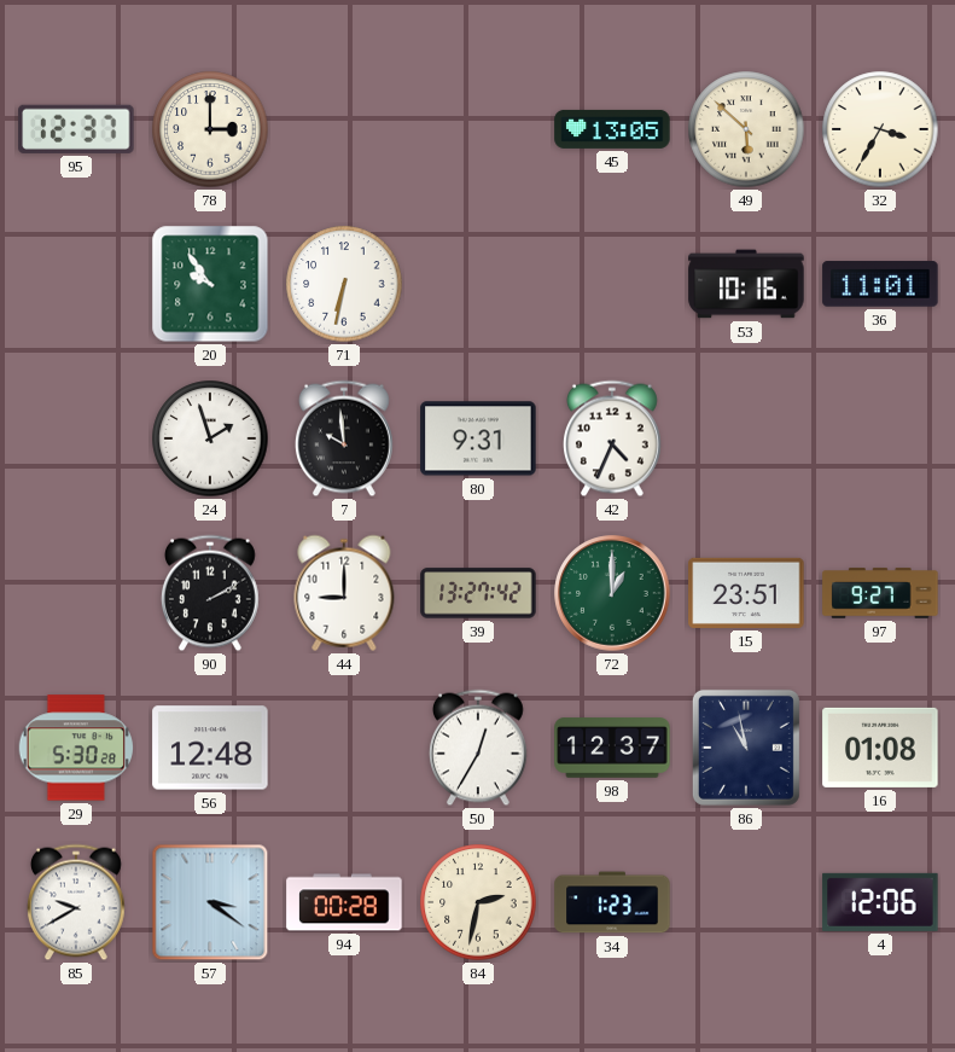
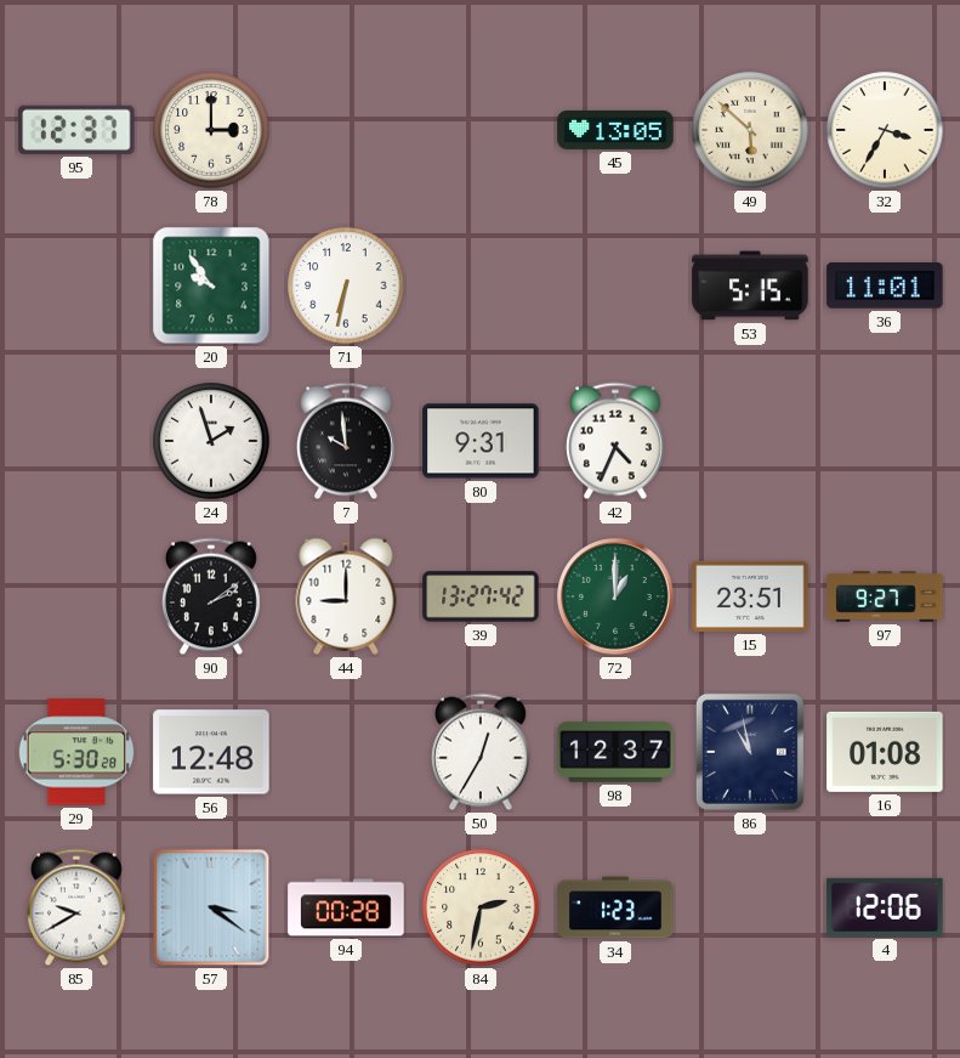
53: 10:16 -> 5:15 (750, 285)
90: 2:10 -> 2:09 (211, 596)
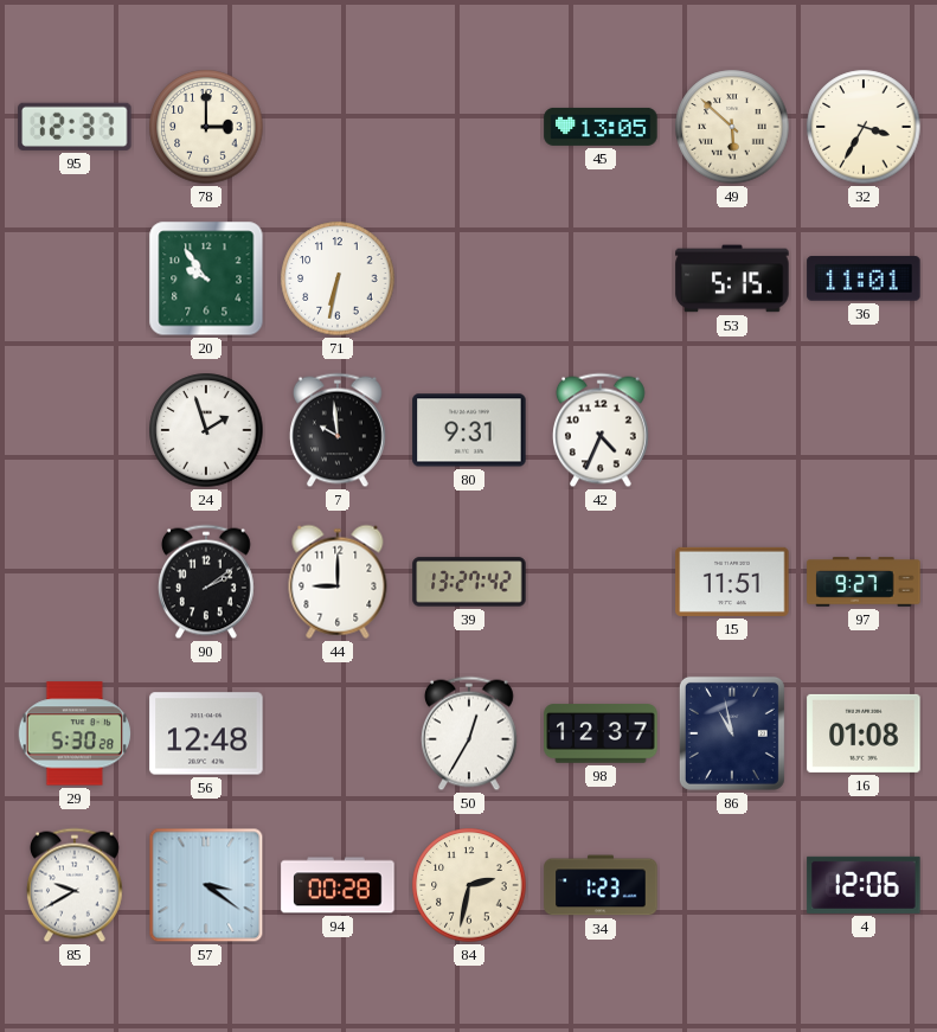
72: 1:00 -> none (615, 596)
15: 23:51 -> 11:51 (732, 582)
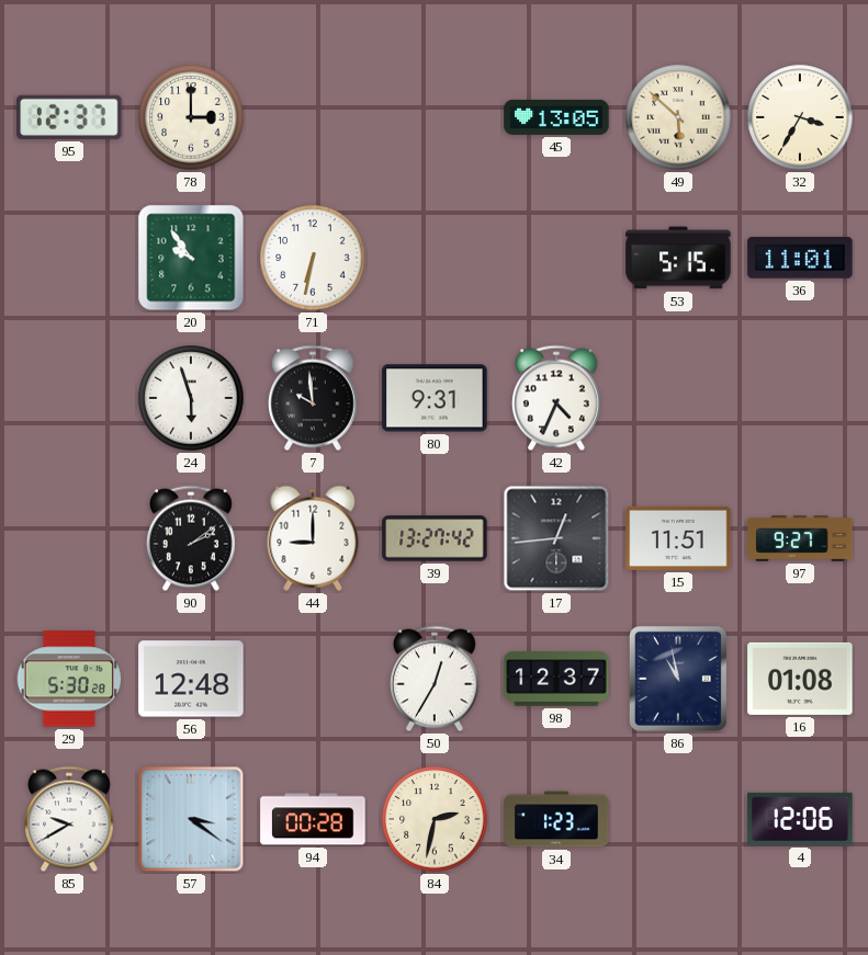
24: 1:57 -> 5:57 (191, 398)
17: none -> 12:44 (556, 538)
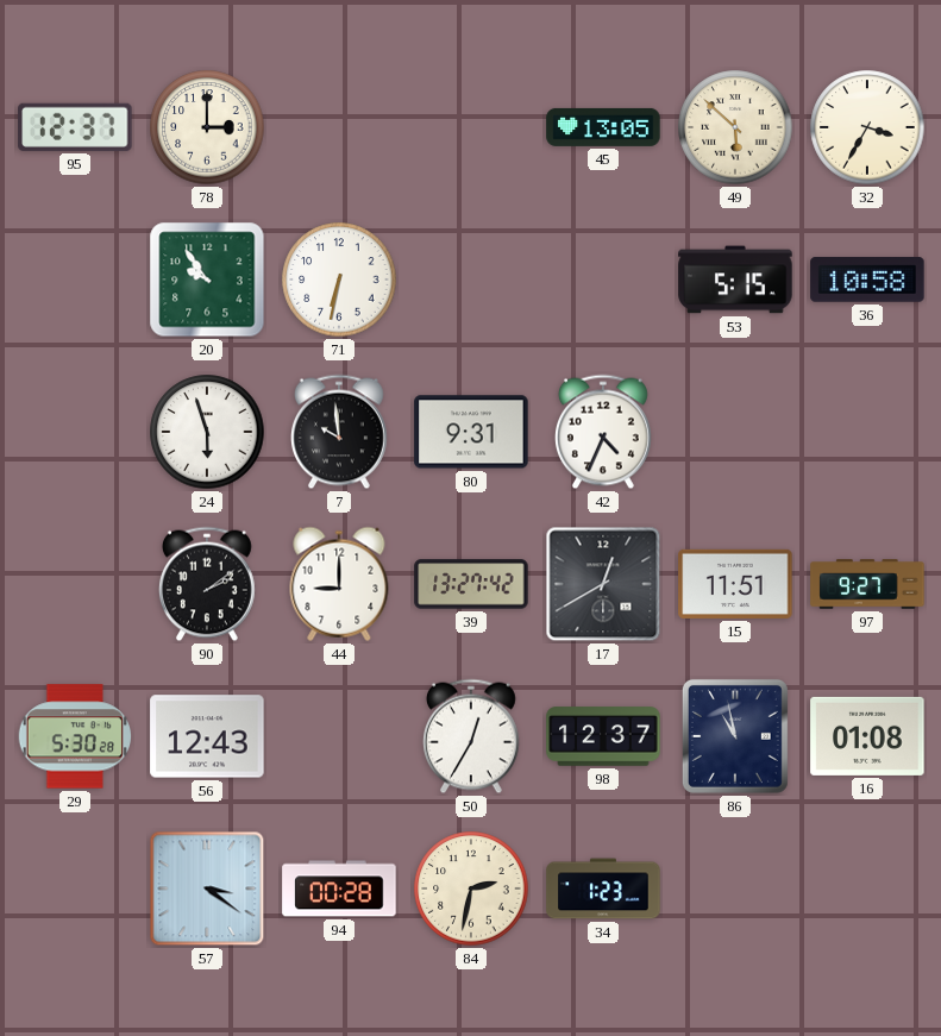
36: 11:01 -> 10:58 (867, 280)
17: 12:44 -> 12:40 (603, 584)
56: 12:48 -> 12:43 (207, 736)
85: 9:40 -> none (69, 819)
4: 12:06 -> none (800, 819)
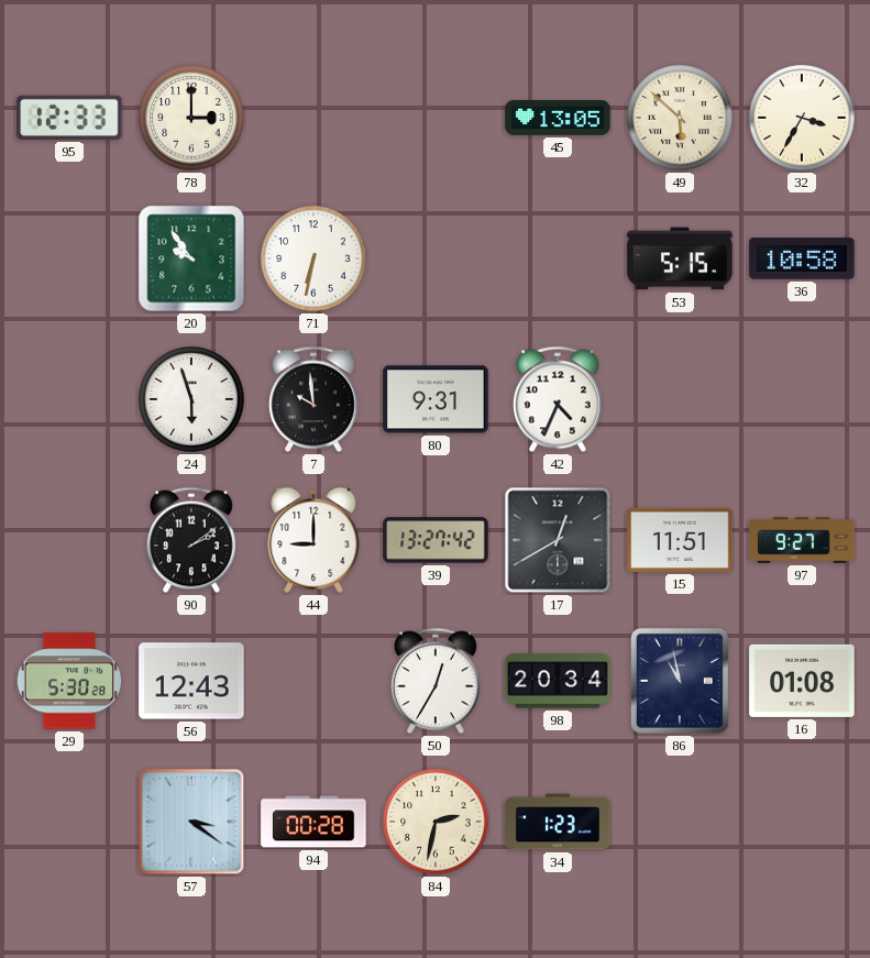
95: 12:37 -> 12:33 (69, 118)
98: 12:37 -> 20:34 (558, 681)
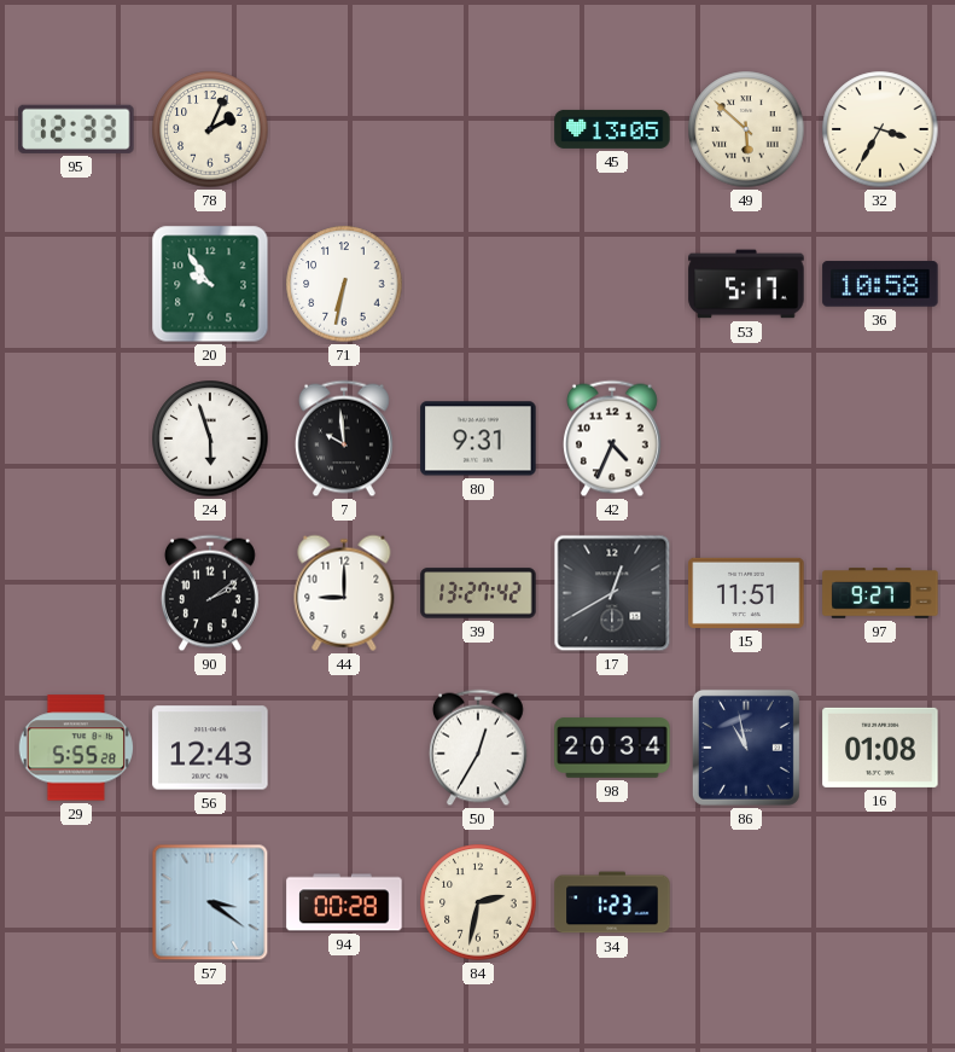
78: 3:00 -> 2:04 (210, 129)
53: 5:15 -> 5:17 (746, 284)
29: 5:30 -> 5:55 (75, 748)
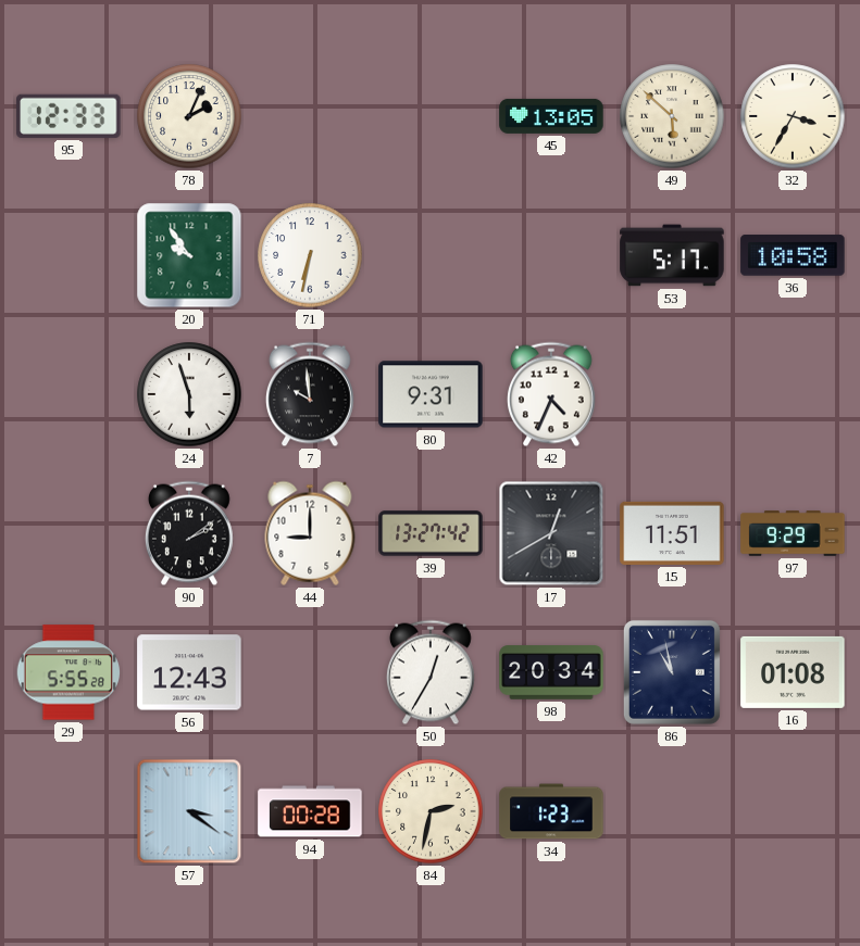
97: 9:27 -> 9:29 (793, 533)
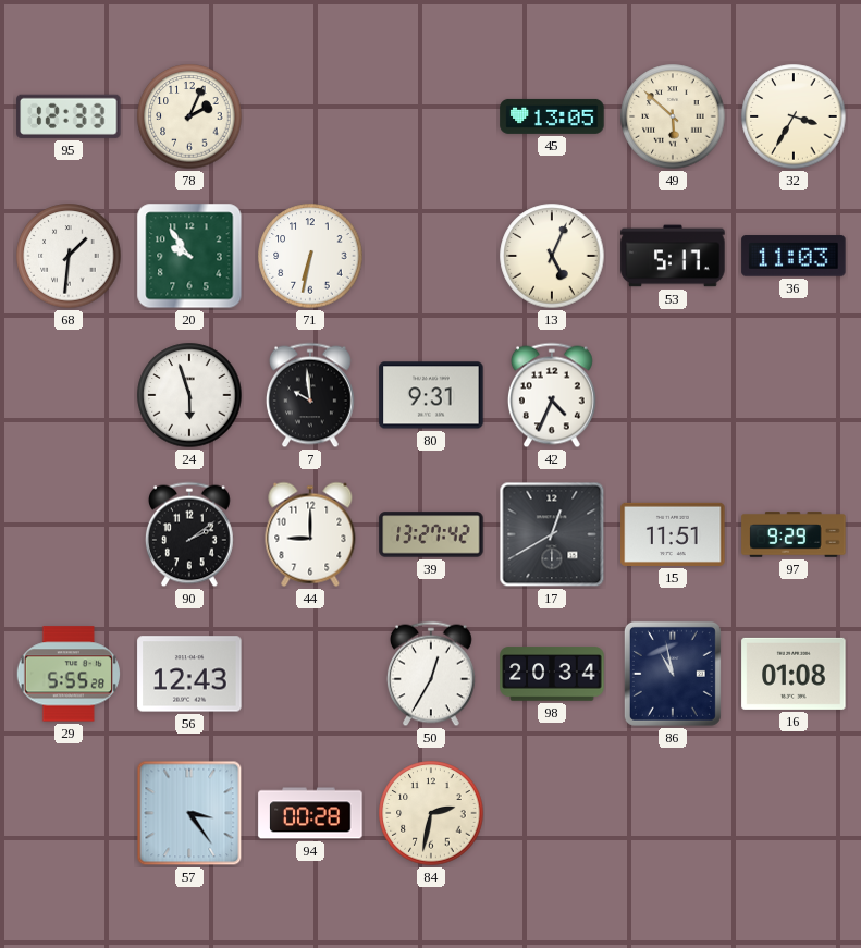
68: none -> 1:31 (69, 256)
13: none -> 5:04 (552, 256)
36: 10:58 -> 11:03 (794, 256)
57: 3:21 -> 3:24 (189, 813)
34: 1:23 -> none (551, 811)
